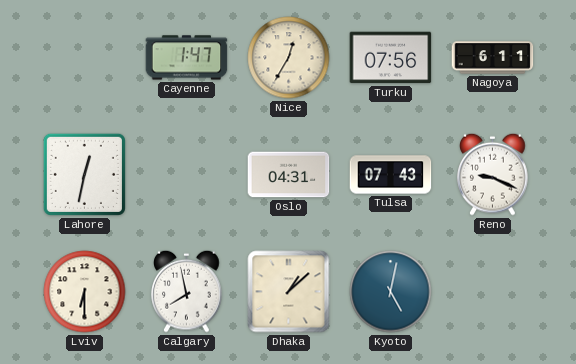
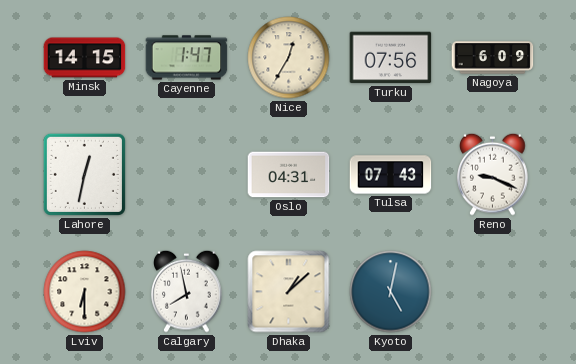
Minsk: none -> 14:15 (85, 58)
Nagoya: 6:11 -> 6:09 (493, 58)
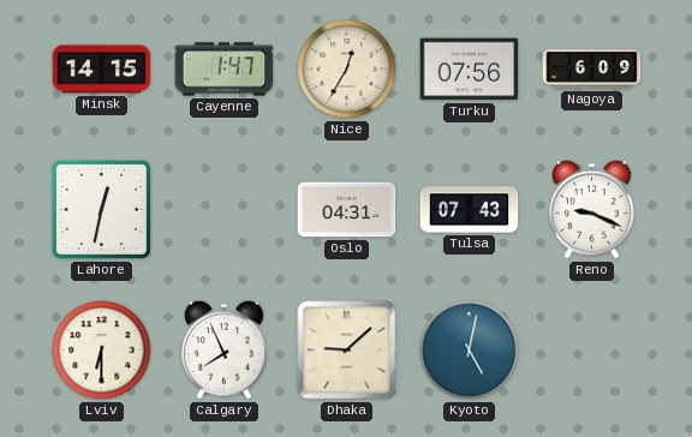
Calgary: 7:58 -> 7:56 (225, 349)
Dhaka: 1:08 -> 9:08 (347, 351)
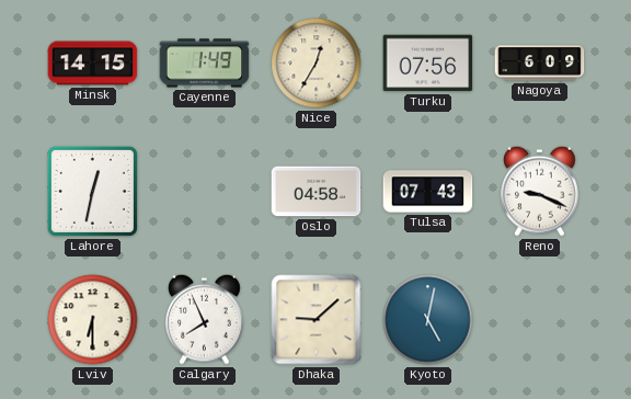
Cayenne: 1:47 -> 1:49 (205, 64)
Oslo: 04:31 -> 04:58 (317, 192)
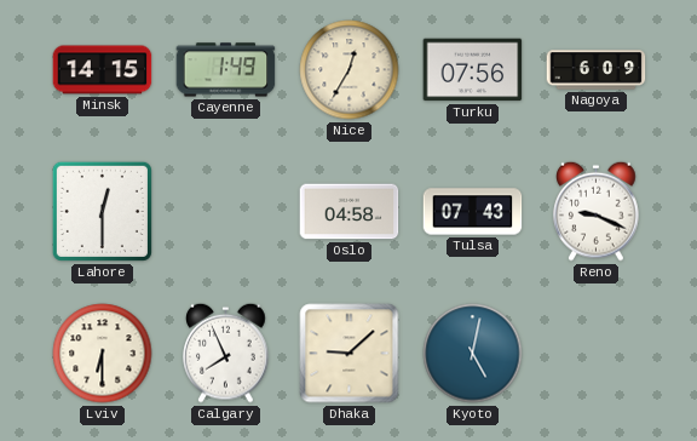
Lahore: 12:32 -> 12:30 (102, 211)
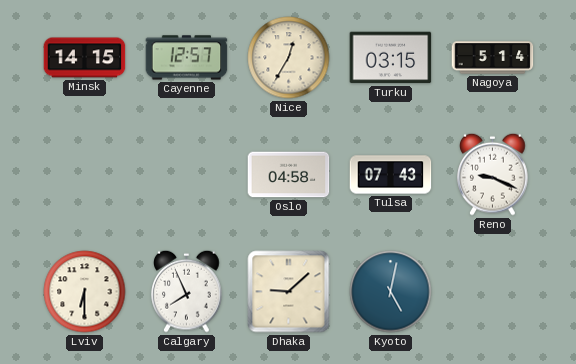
Cayenne: 1:49 -> 12:57 (187, 58)
Turku: 07:56 -> 03:15 (391, 58)
Nagoya: 6:09 -> 5:14 (493, 58)
Lahore: 12:30 -> none (102, 211)
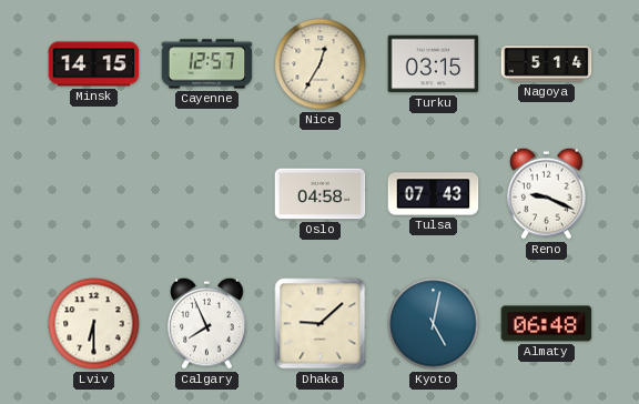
Almaty: none -> 06:48 (547, 324)
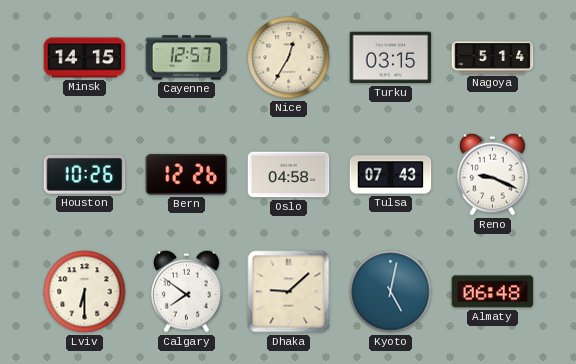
Houston: none -> 10:26 (85, 174)
Bern: none -> 12:26 (187, 174)
Calgary: 7:56 -> 7:51 (187, 291)
